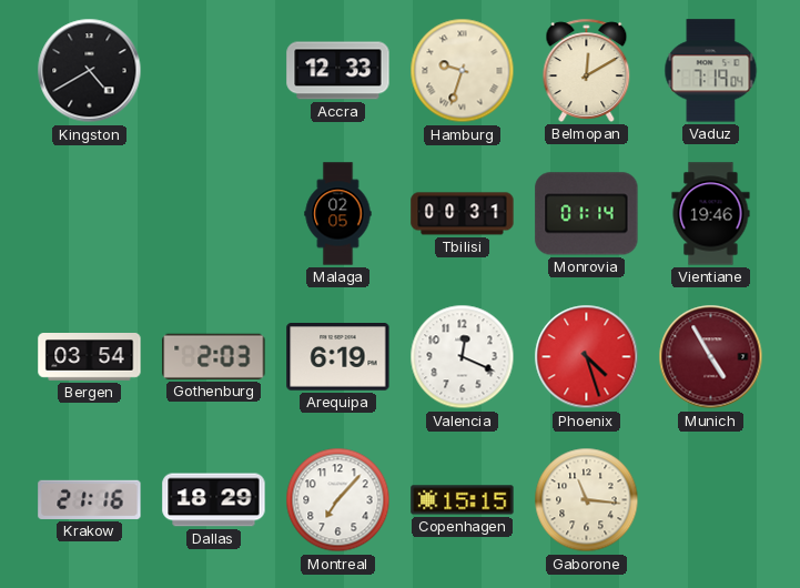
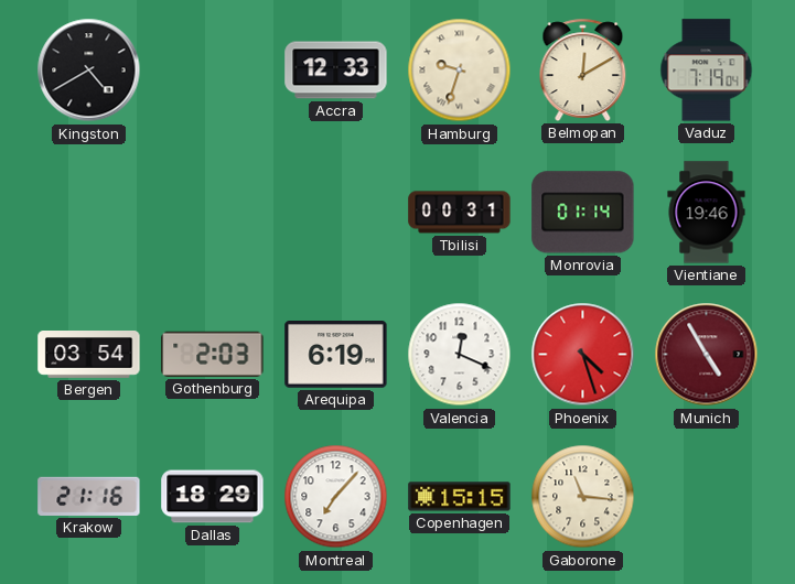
Malaga: 02:05 -> none (338, 214)
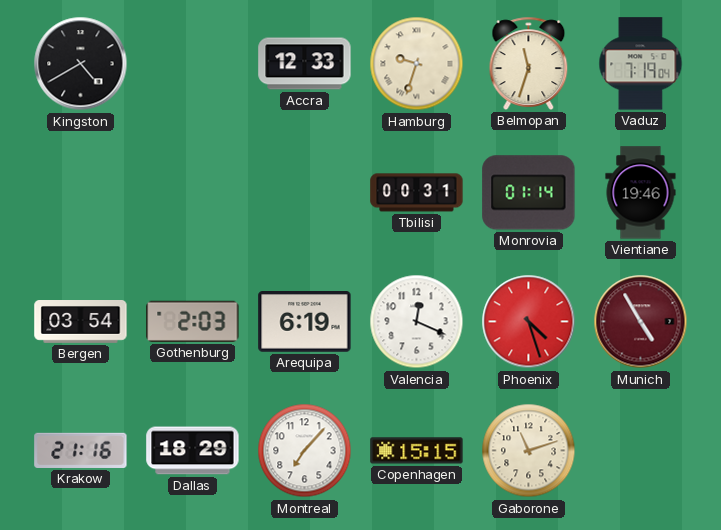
Belmopan: 12:10 -> 11:33 (529, 63)
Gaborone: 11:16 -> 11:12 (529, 451)
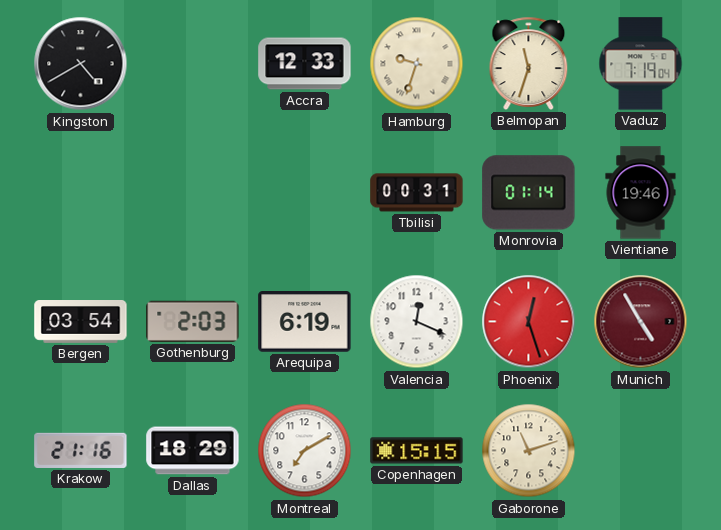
Phoenix: 4:27 -> 12:27 (529, 322)
Montreal: 7:07 -> 7:10 (305, 451)
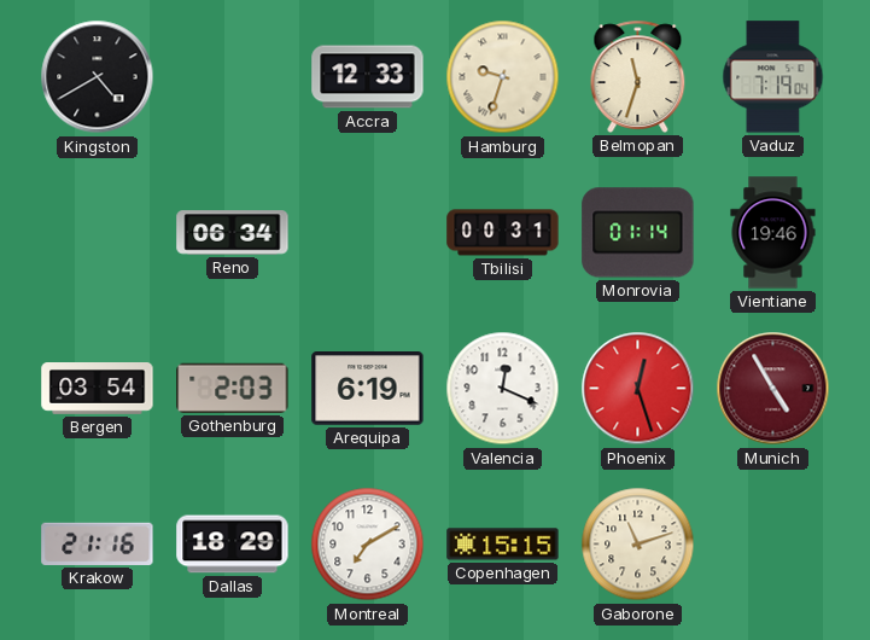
Reno: none -> 06:34 (233, 233)
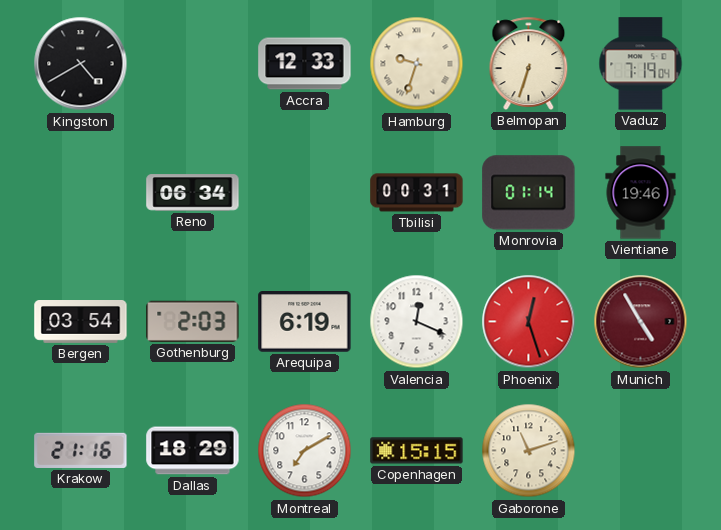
Belmopan: 11:33 -> 6:33 (529, 63)
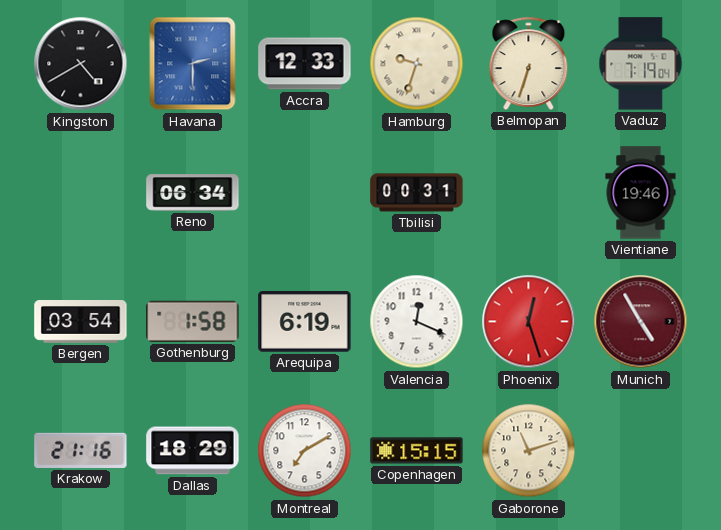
Havana: none -> 2:30 (193, 64)
Monrovia: 01:14 -> none (529, 193)
Gothenburg: 2:03 -> 1:58 (193, 321)
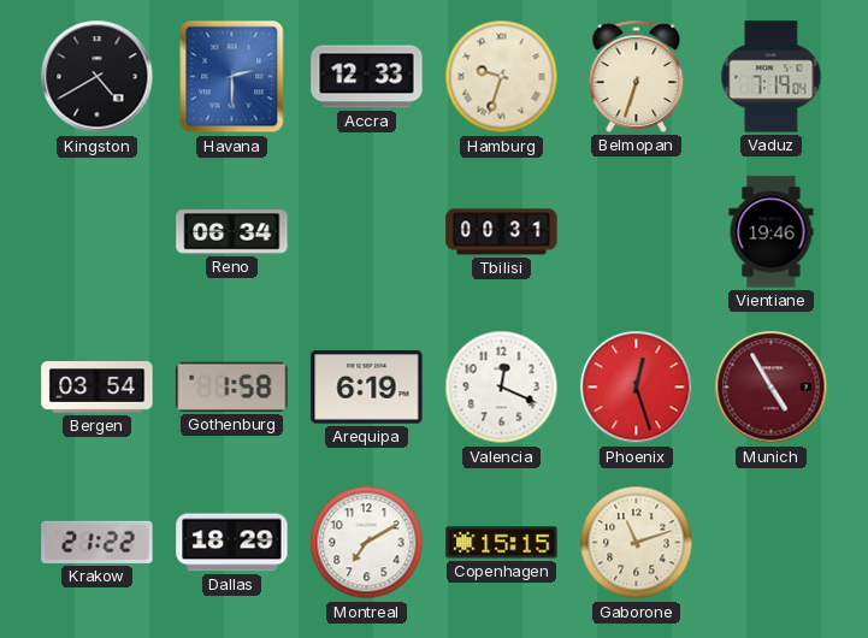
Krakow: 21:16 -> 21:22 (98, 542)
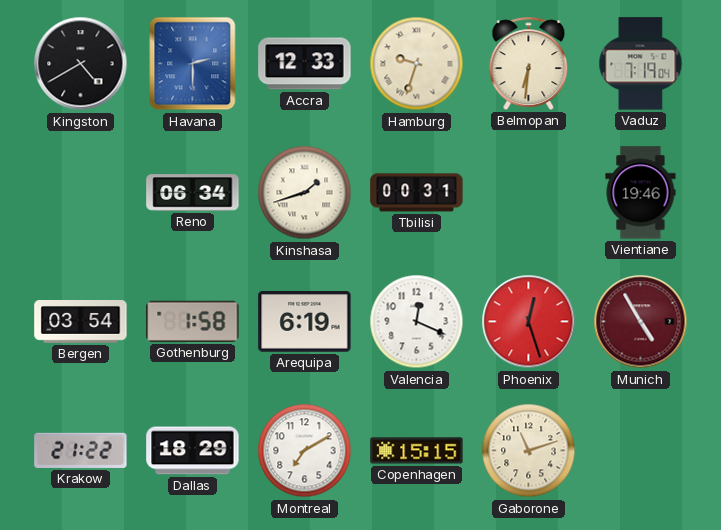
Belmopan: 6:33 -> 6:31 (529, 63)
Kinshasa: none -> 1:42 (305, 193)
